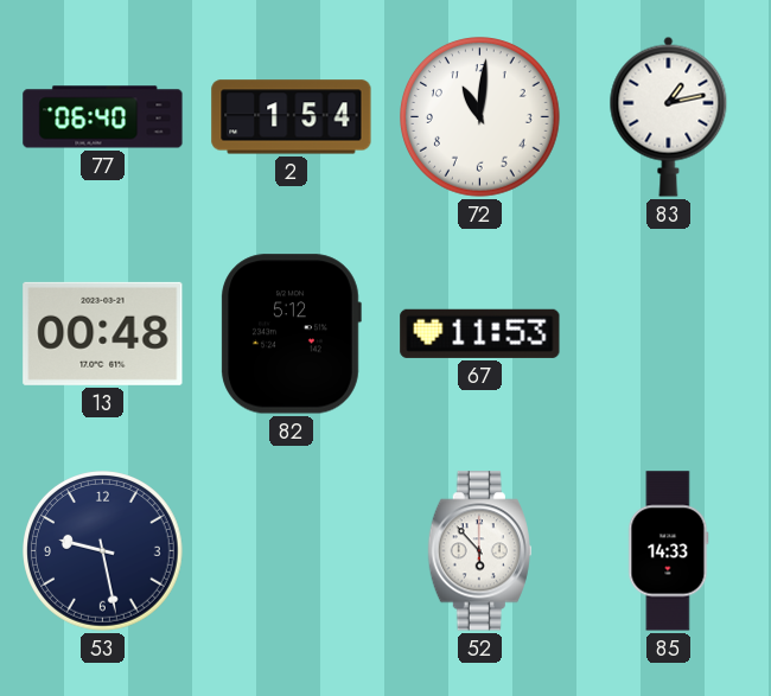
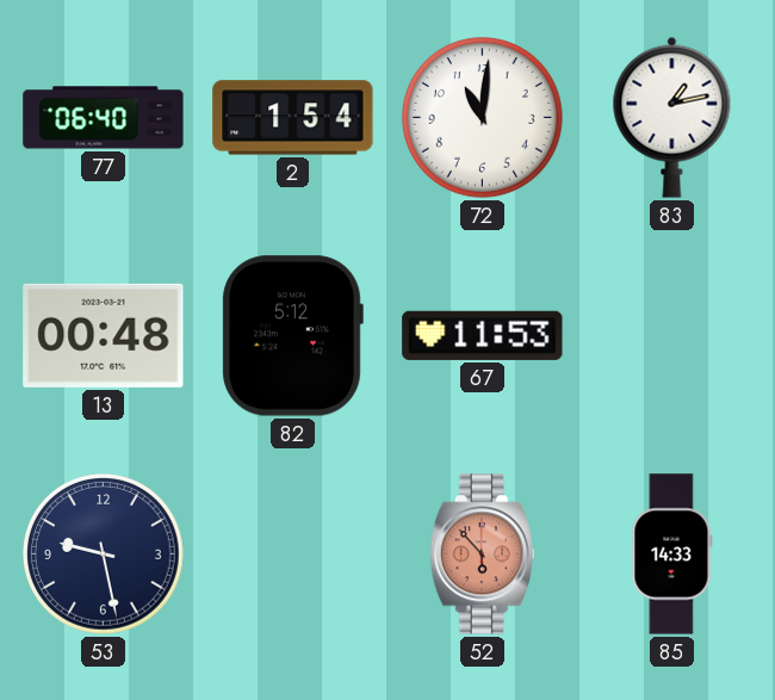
52 dial: white -> salmon (482, 555)
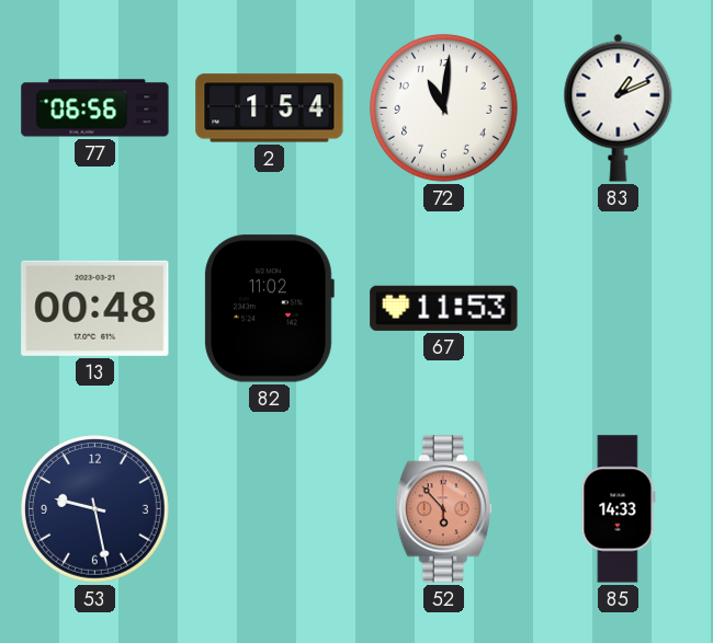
77: 06:40 -> 06:56 (95, 108)
83: 1:13 -> 1:11 (619, 107)
82: 5:12 -> 11:02 (269, 309)
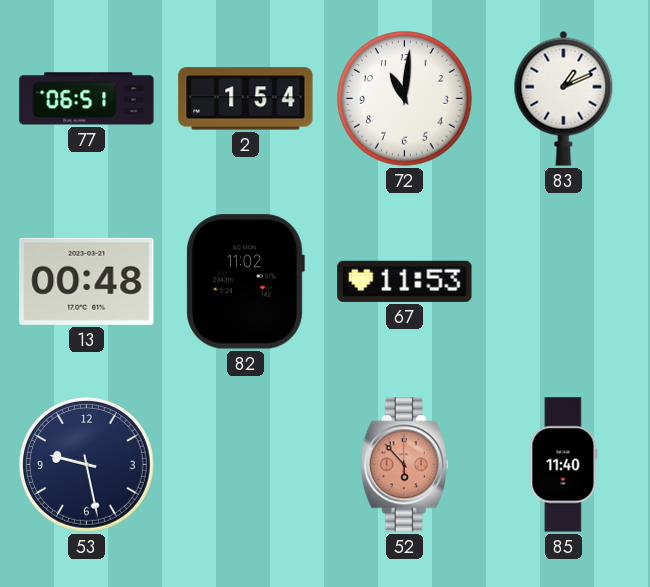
77: 06:56 -> 06:51 (87, 99)
85: 14:33 -> 11:40 (564, 465)
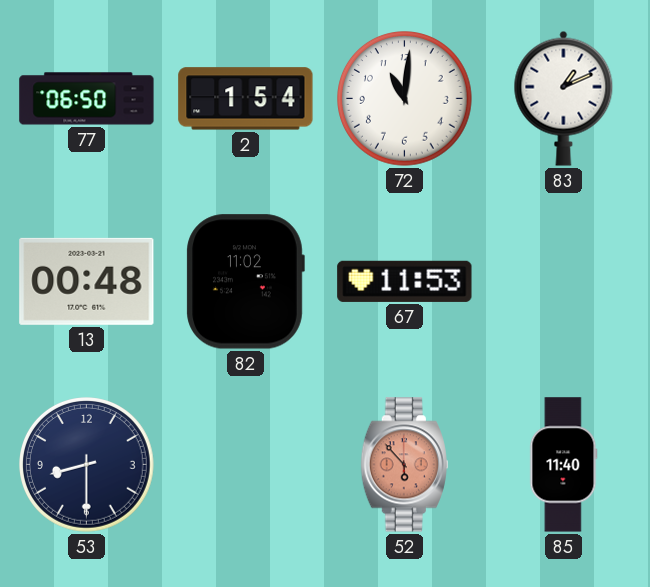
77: 06:51 -> 06:50 (87, 99)
53: 9:28 -> 8:30 (87, 465)
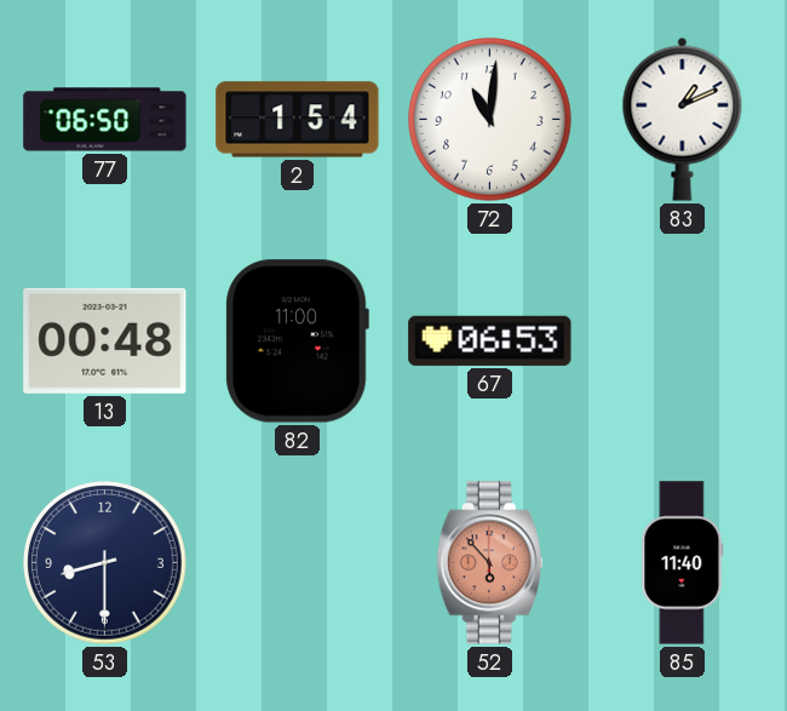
82: 11:02 -> 11:00 (297, 342)
67: 11:53 -> 06:53 (490, 340)
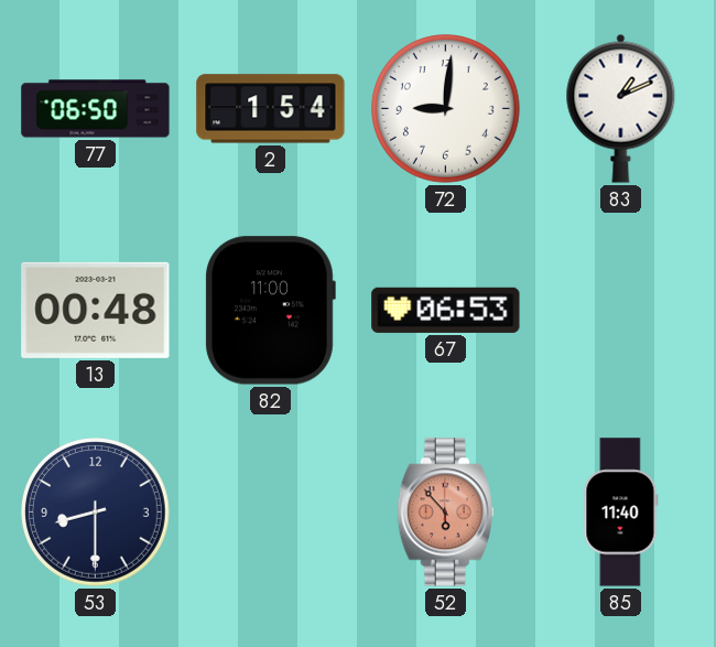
72: 11:01 -> 9:01 (446, 109)
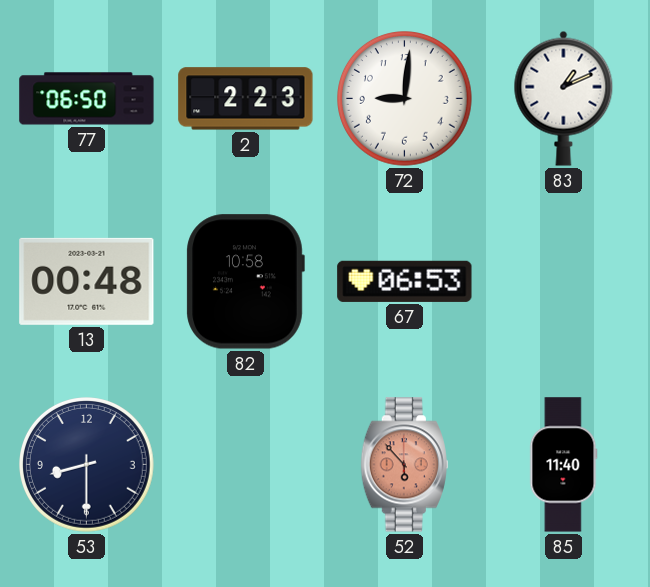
2: 1:54 -> 2:23 (246, 99)
82: 11:00 -> 10:58 (245, 282)
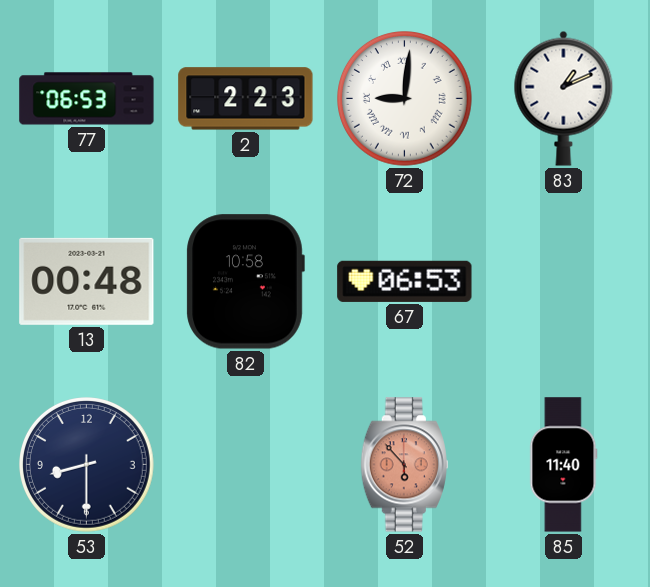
77: 06:50 -> 06:53 (87, 99)
72 numerals: Arabic -> Roman (405, 99)
